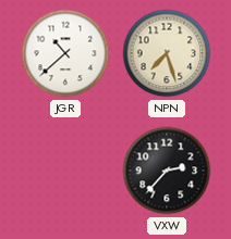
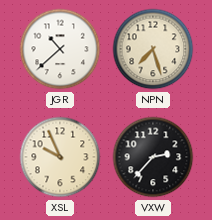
XSL: none -> 9:56 (60, 157)
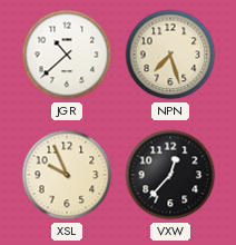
VXW: 2:37 -> 12:37 (170, 175)
